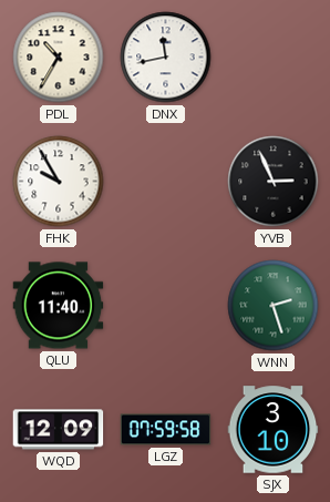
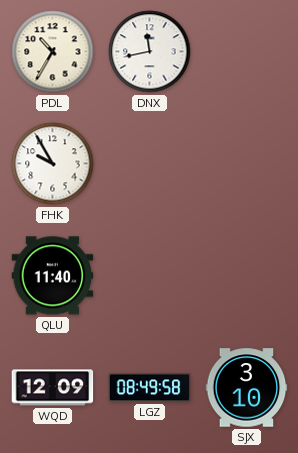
YVB: 2:56 -> none (274, 182)
WNN: 2:27 -> none (274, 306)
LGZ: 07:59 -> 08:49 (150, 388)
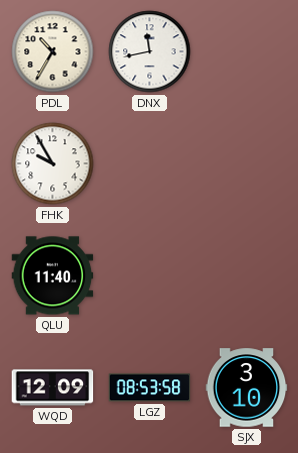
LGZ: 08:49 -> 08:53 (150, 388)
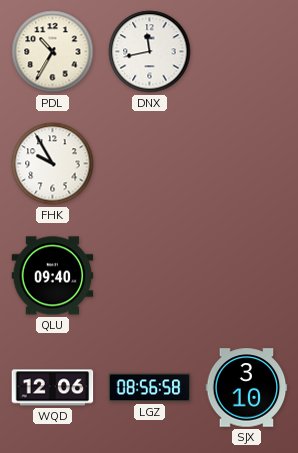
QLU: 11:40 -> 09:40 (53, 276)
WQD: 12:09 -> 12:06 (53, 388)
LGZ: 08:53 -> 08:56 (150, 388)
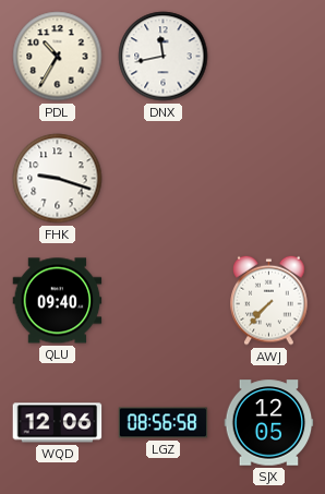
FHK: 9:55 -> 9:18 (58, 179)
AWJ: none -> 7:37 (269, 300)
SJX: 3:10 -> 12:05 (269, 423)
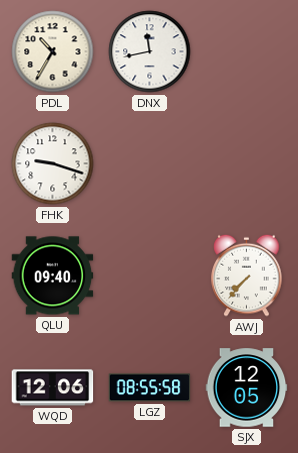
LGZ: 08:56 -> 08:55 (150, 388)
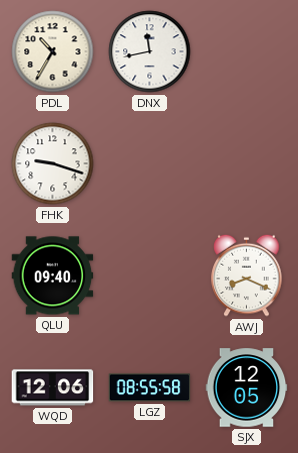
AWJ: 7:37 -> 8:19 (247, 275)
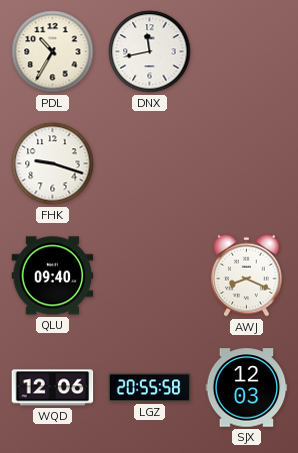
LGZ: 08:55 -> 20:55 (150, 388)
SJX: 12:05 -> 12:03 (247, 388)
